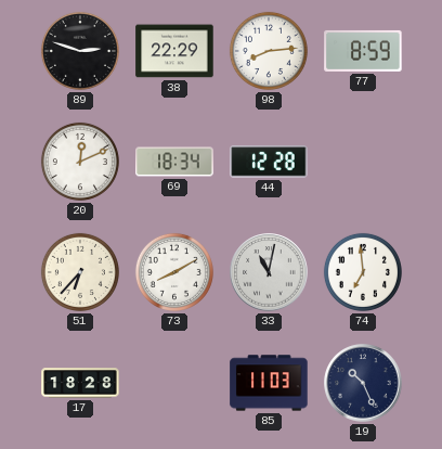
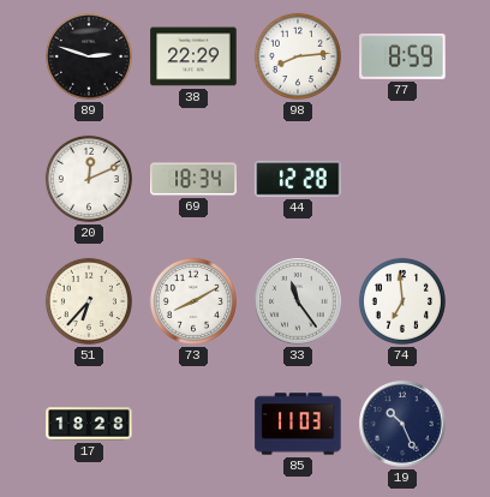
33: 11:02 -> 11:24 (298, 301)
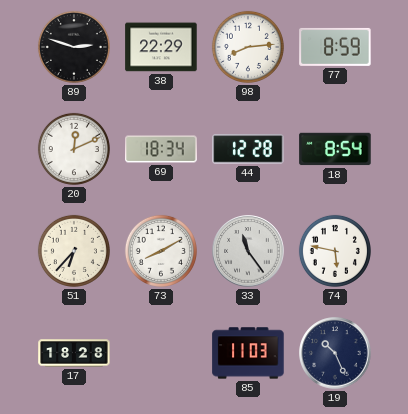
18: none -> 8:54 (335, 149)
74: 6:59 -> 5:47 (335, 251)
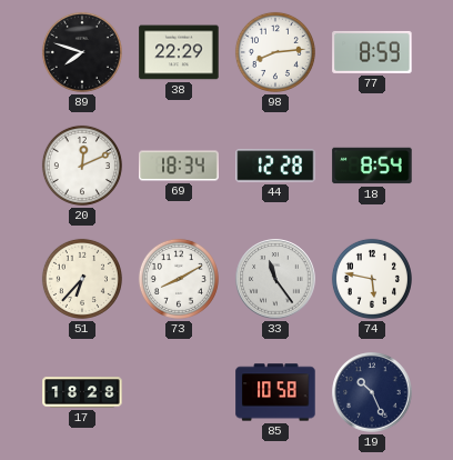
89: 2:48 -> 7:48 (82, 52)
85: 11:03 -> 10:58 (275, 392)
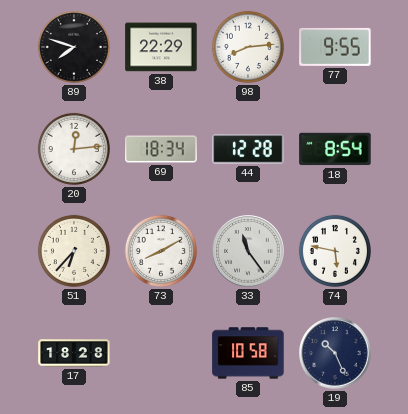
77: 8:59 -> 9:55 (335, 47)
20: 12:11 -> 12:14 (74, 149)
